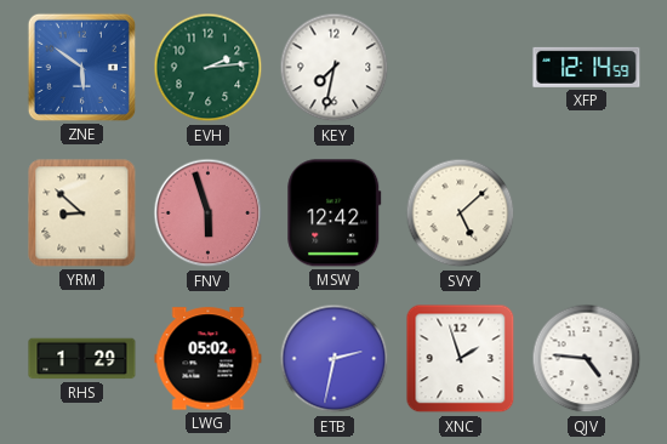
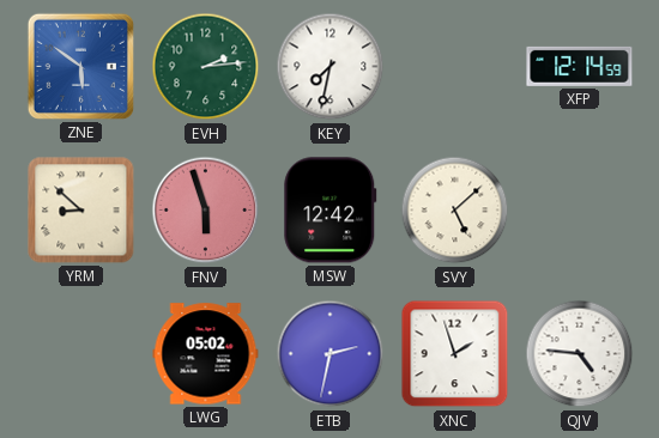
RHS: 1:29 -> none (82, 359)
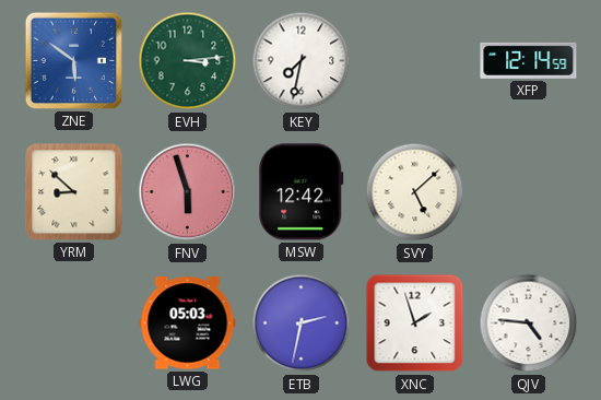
EVH: 2:14 -> 3:14 (188, 61)
LWG: 05:02 -> 05:03 (188, 323)
